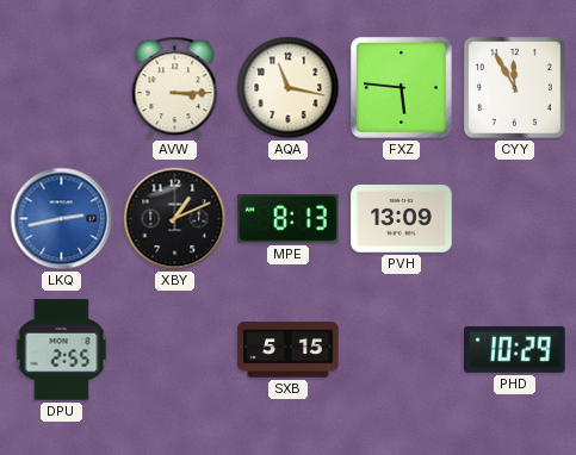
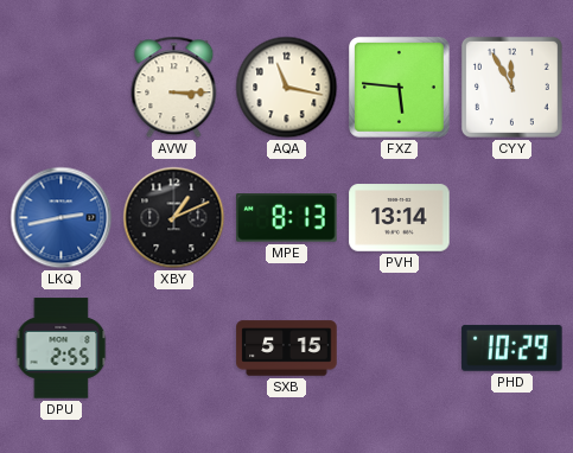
PVH: 13:09 -> 13:14 (400, 218)
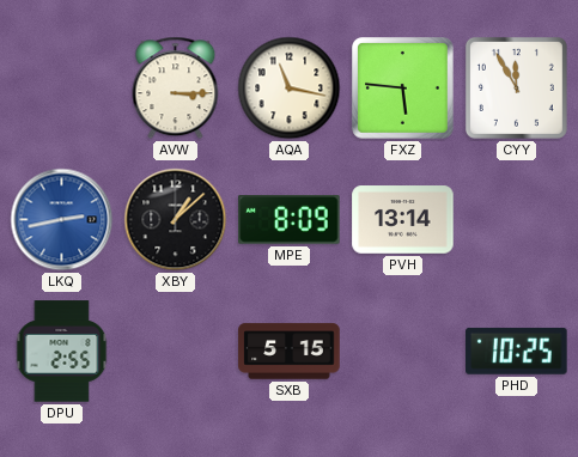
XBY: 1:11 -> 1:08 (176, 220)
MPE: 8:13 -> 8:09 (290, 220)
PHD: 10:29 -> 10:25 (517, 351)
